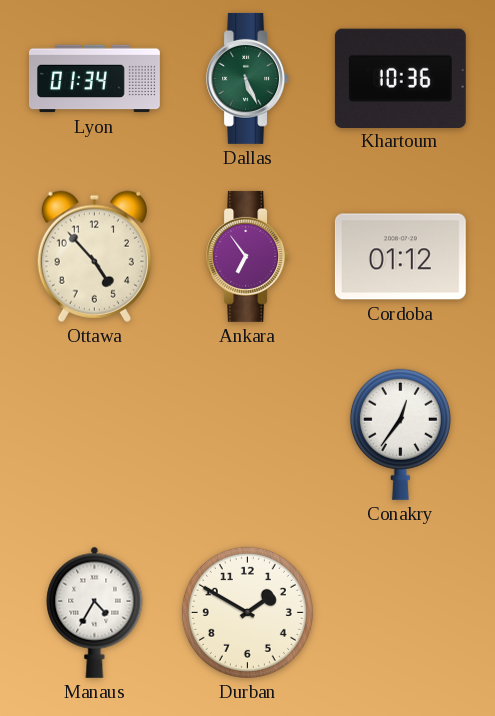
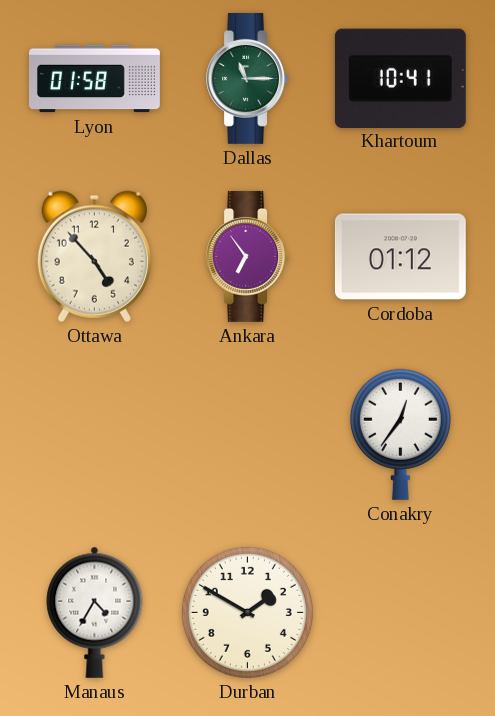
Lyon: 01:34 -> 01:58 (95, 79)
Dallas: 5:26 -> 11:15 (248, 78)
Khartoum: 10:36 -> 10:41 (400, 78)
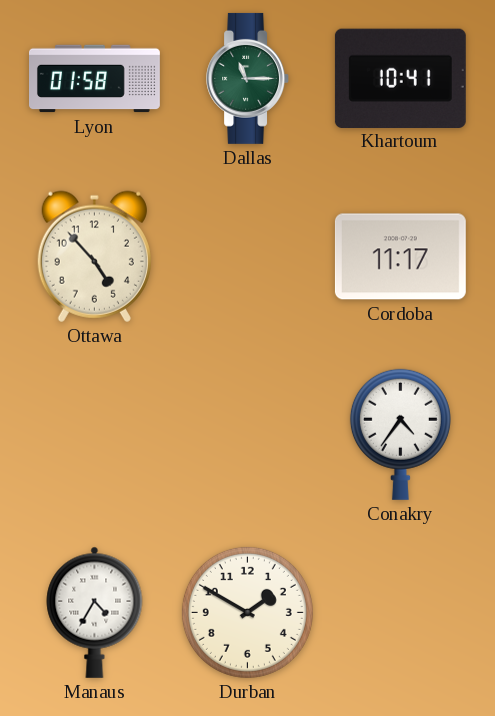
Ankara: 6:54 -> none (248, 256)
Cordoba: 01:12 -> 11:17 (400, 257)
Conakry: 12:36 -> 4:36 (400, 434)
